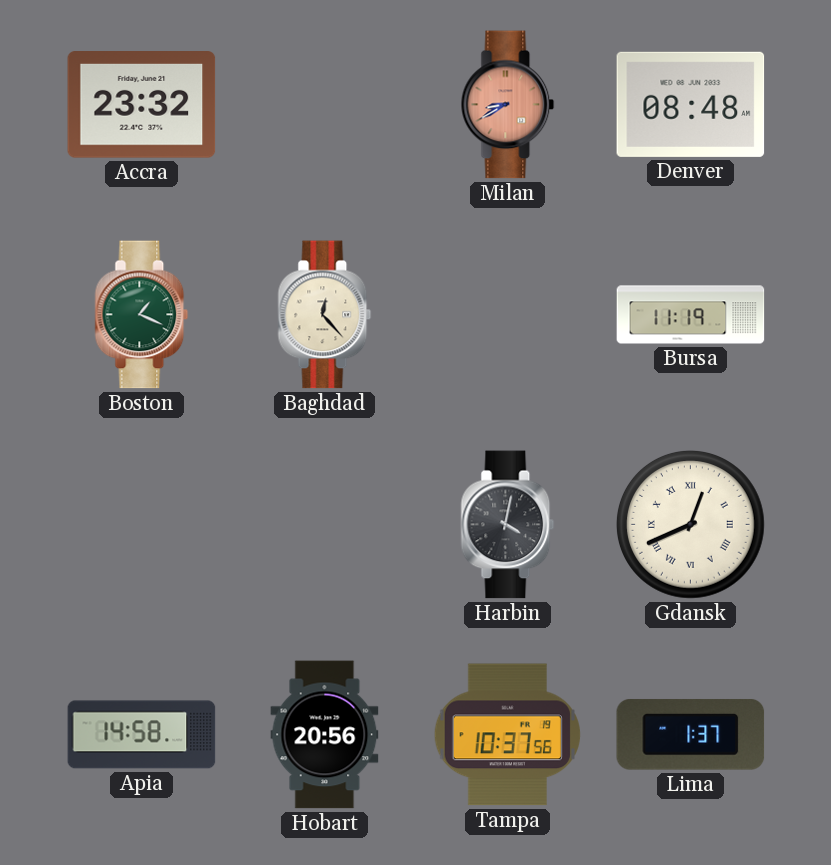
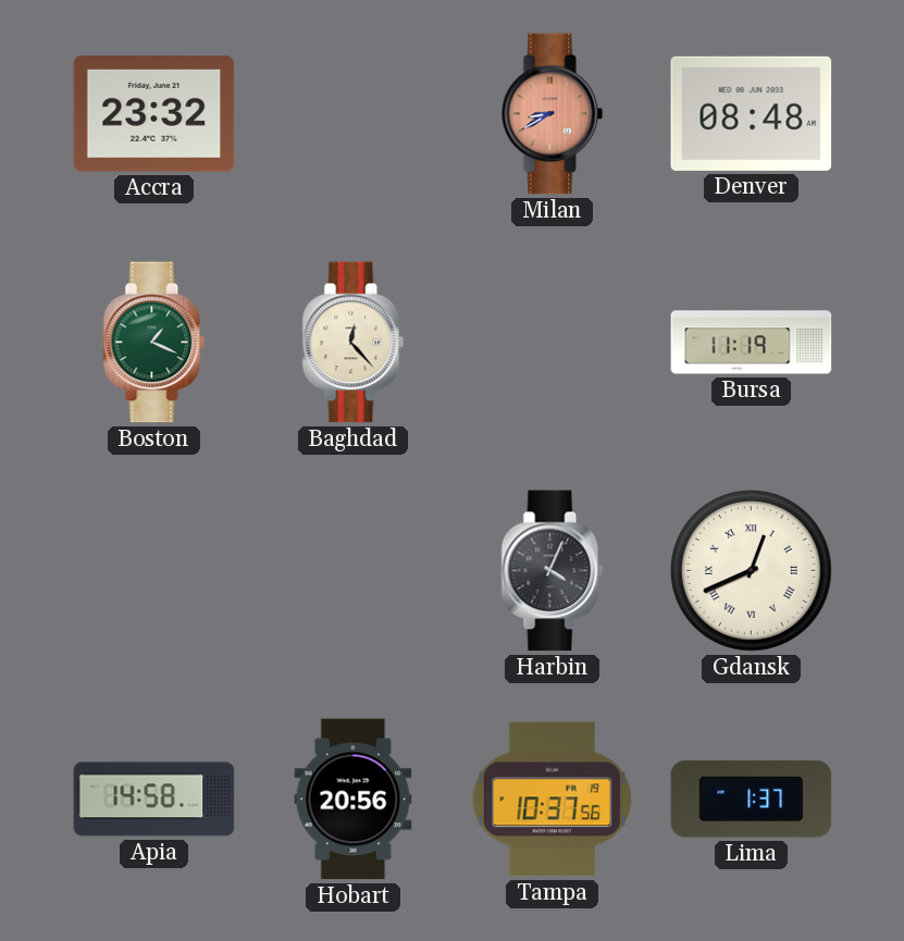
Harbin: 4:02 -> 4:04 (553, 571)
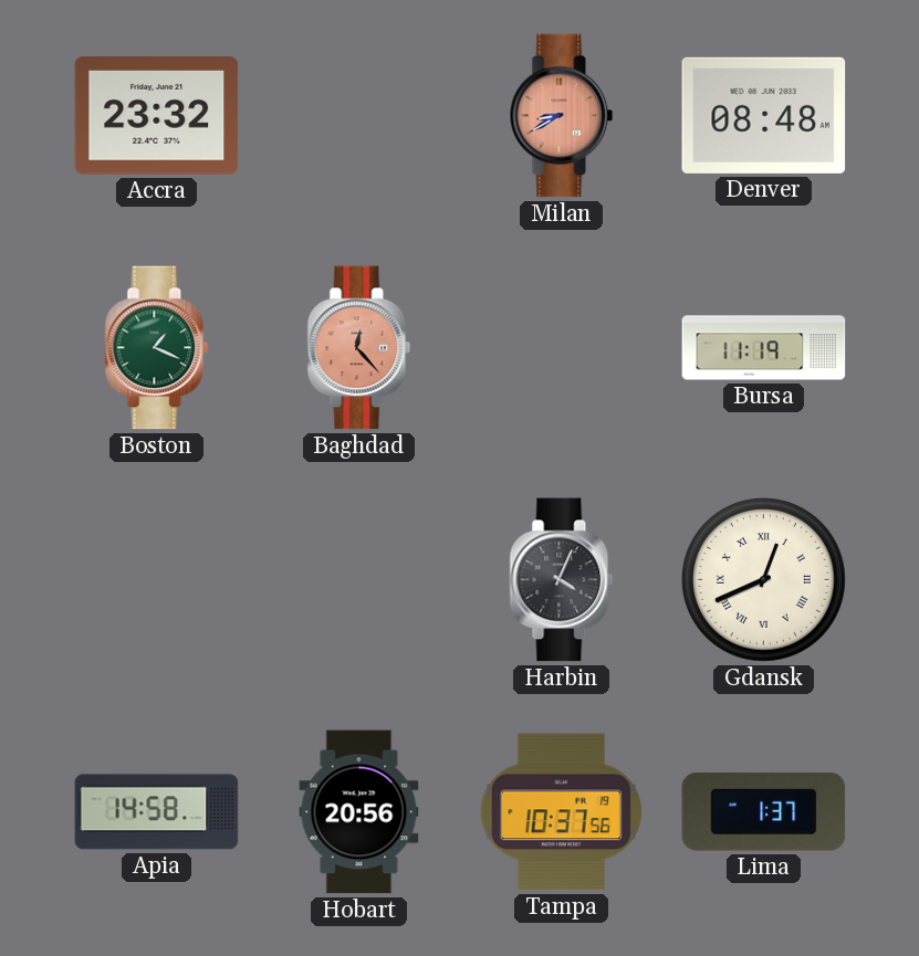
Baghdad dial: cream -> salmon (359, 348)
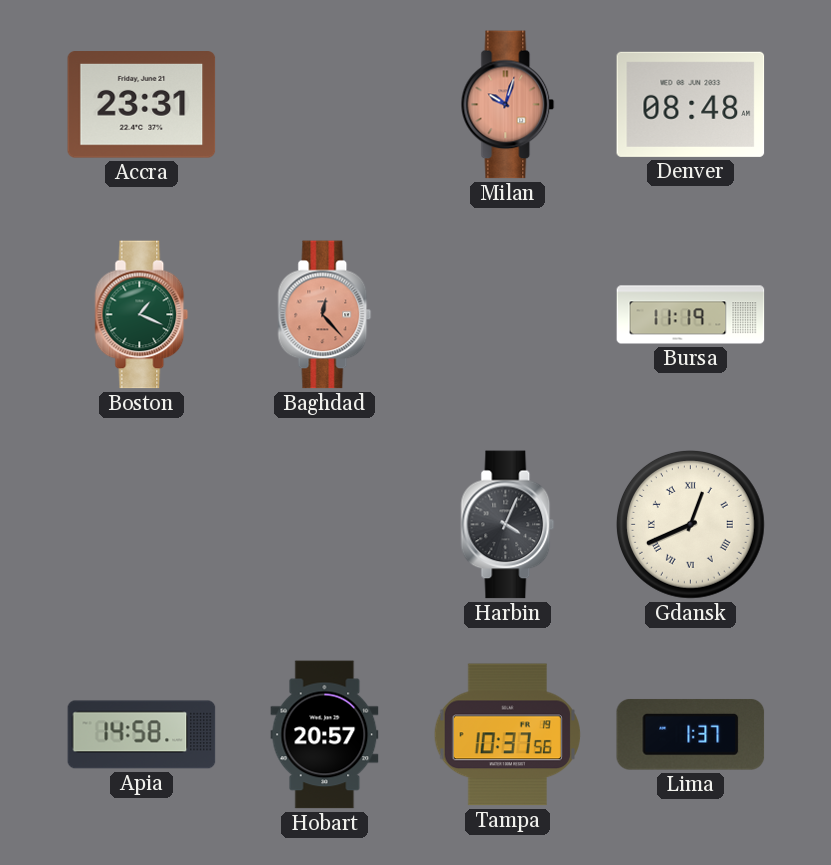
Accra: 23:32 -> 23:31 (142, 105)
Milan: 8:40 -> 10:03 (508, 105)
Hobart: 20:56 -> 20:57 (325, 735)
